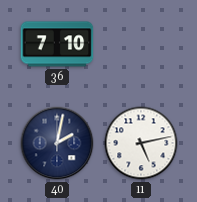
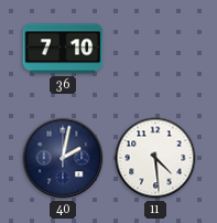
11: 5:13 -> 4:29 (155, 158)
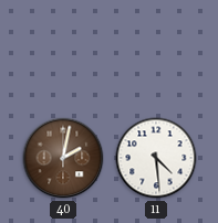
36: 7:10 -> none (63, 49)
40 dial: navy -> brown (63, 158)
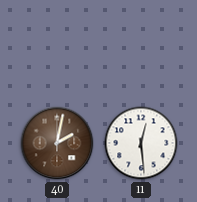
11: 4:29 -> 12:29 (141, 143)
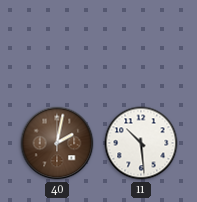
11: 12:29 -> 10:29 (141, 143)
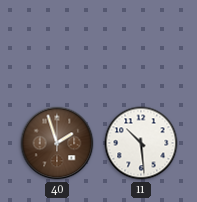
40: 2:02 -> 1:57 (57, 143)
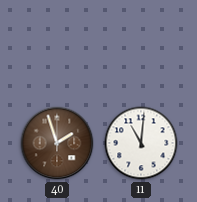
11: 10:29 -> 11:01 (141, 143)
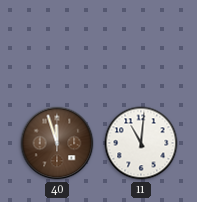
40: 1:57 -> 11:57 (57, 143)
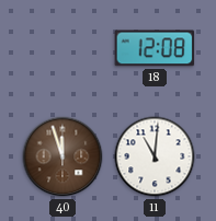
18: none -> 12:08 (155, 48)
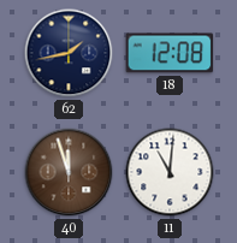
62: none -> 1:43 (69, 53)
